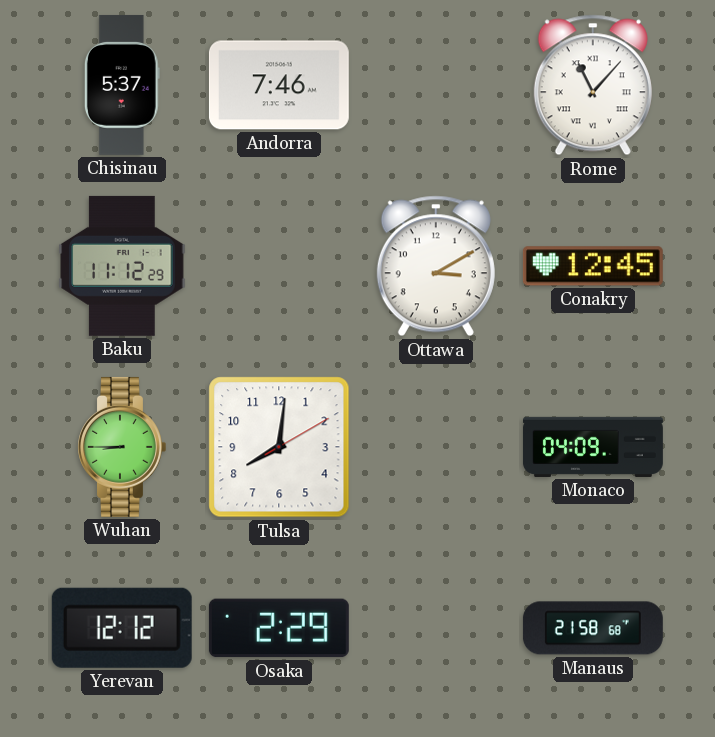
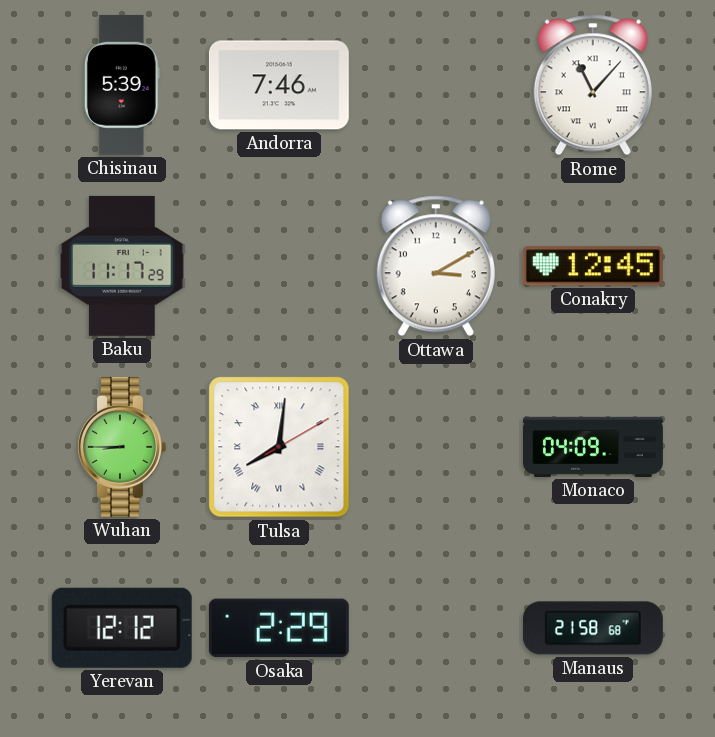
Chisinau: 5:37 -> 5:39 (122, 85)
Baku: 11:12 -> 11:17 (122, 266)
Tulsa numerals: Arabic -> Roman (279, 447)
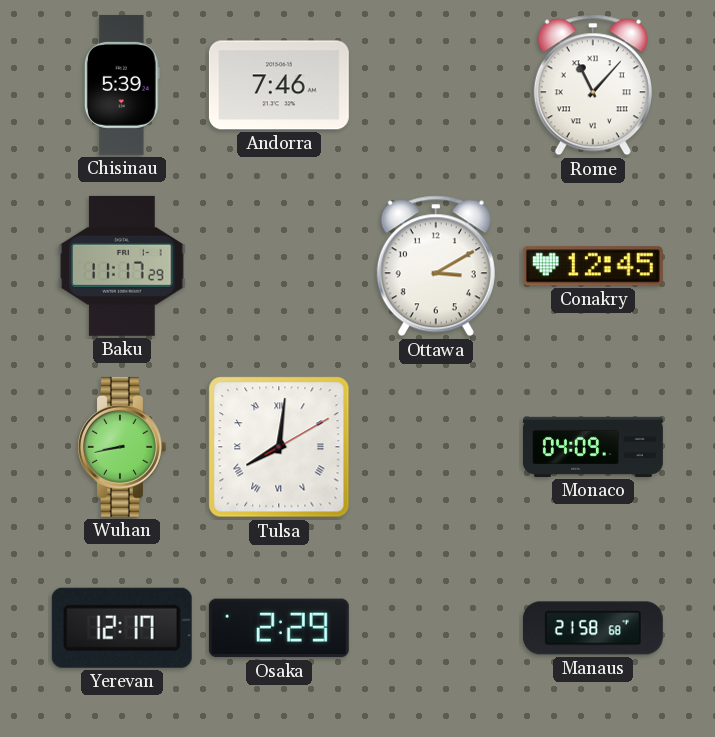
Wuhan: 8:45 -> 8:43 (122, 447)
Yerevan: 12:12 -> 12:17 (122, 628)
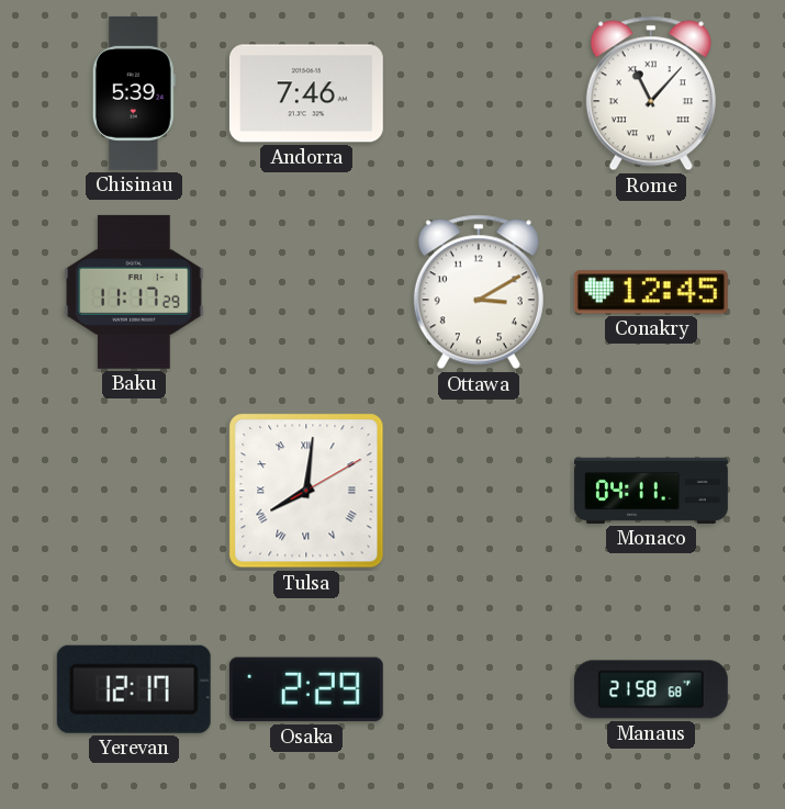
Wuhan: 8:43 -> none (122, 447)
Monaco: 04:09 -> 04:11 (651, 491)
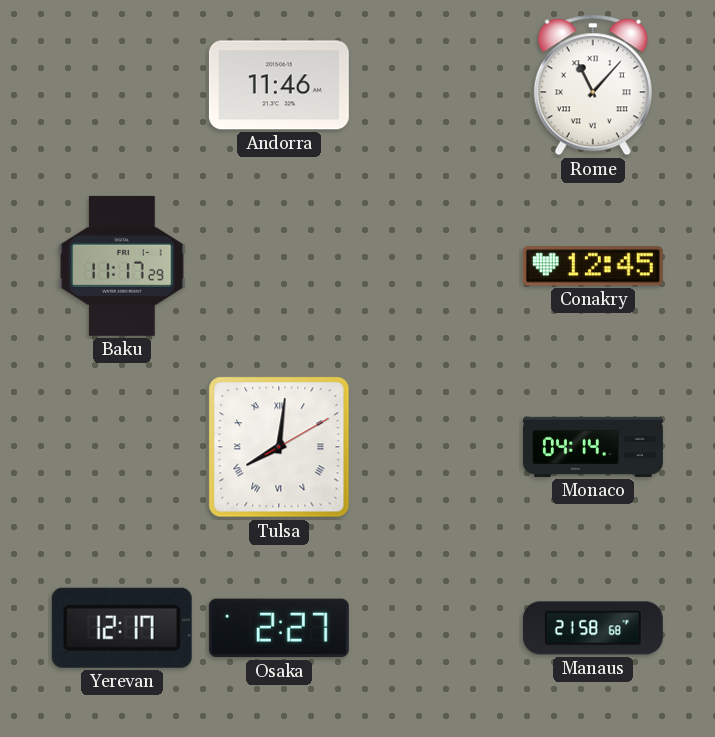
Chisinau: 5:39 -> none (134, 93)
Andorra: 7:46 -> 11:46 (279, 85)
Ottawa: 3:10 -> none (479, 292)
Monaco: 04:11 -> 04:14 (593, 447)
Osaka: 2:29 -> 2:27 (279, 628)
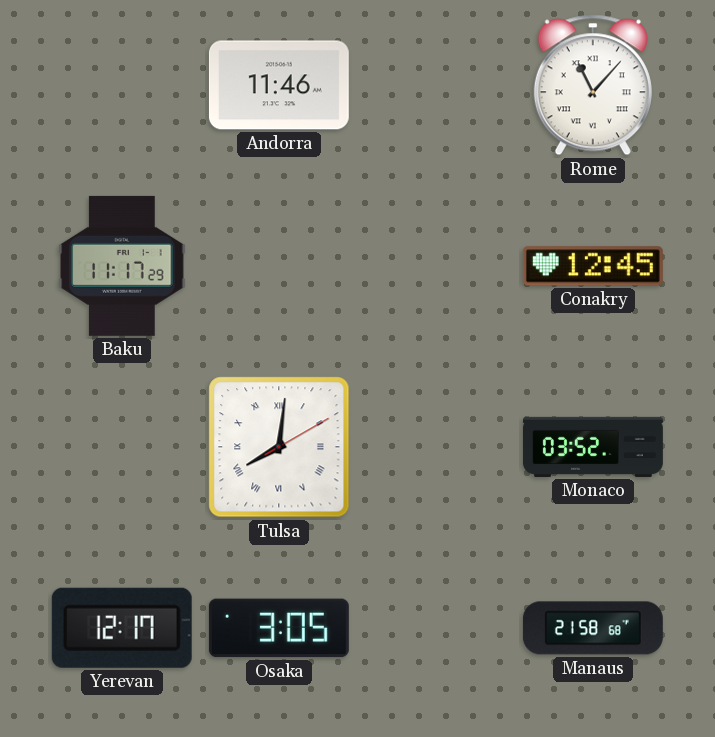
Monaco: 04:14 -> 03:52 (593, 447)
Osaka: 2:27 -> 3:05 (279, 628)
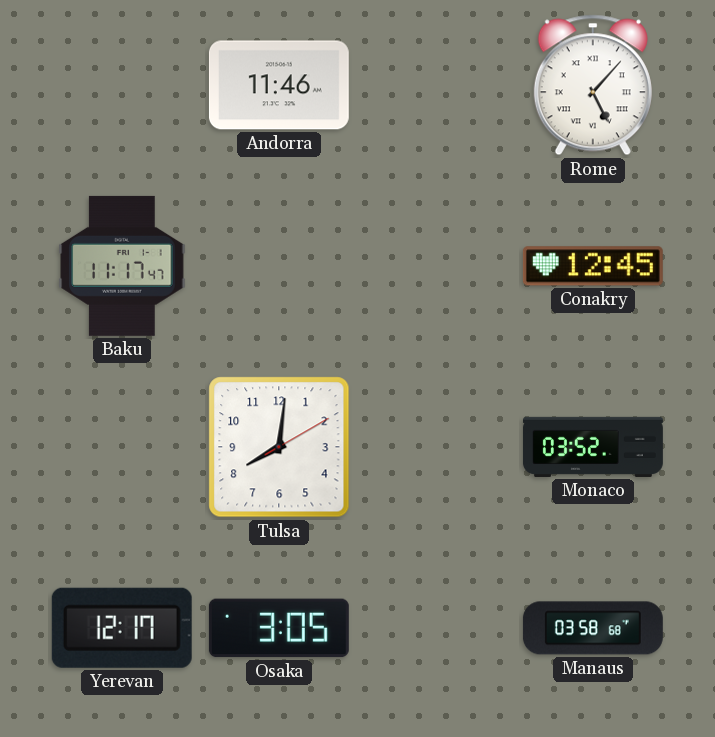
Rome: 11:07 -> 5:07 (593, 85)
Baku: 11:17:29 -> 11:17:47 (122, 266)
Tulsa numerals: Roman -> Arabic (279, 447)
Manaus: 21:58 -> 03:58 (593, 628)
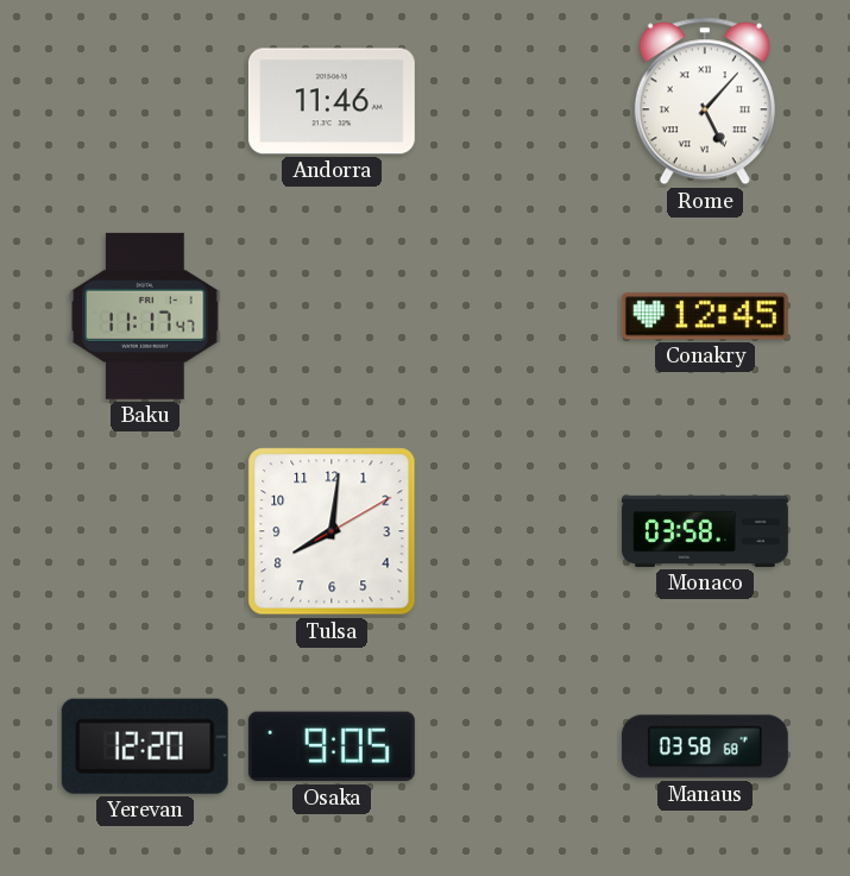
Monaco: 03:52 -> 03:58 (705, 531)
Yerevan: 12:17 -> 12:20 (145, 746)
Osaka: 3:05 -> 9:05 (332, 746)
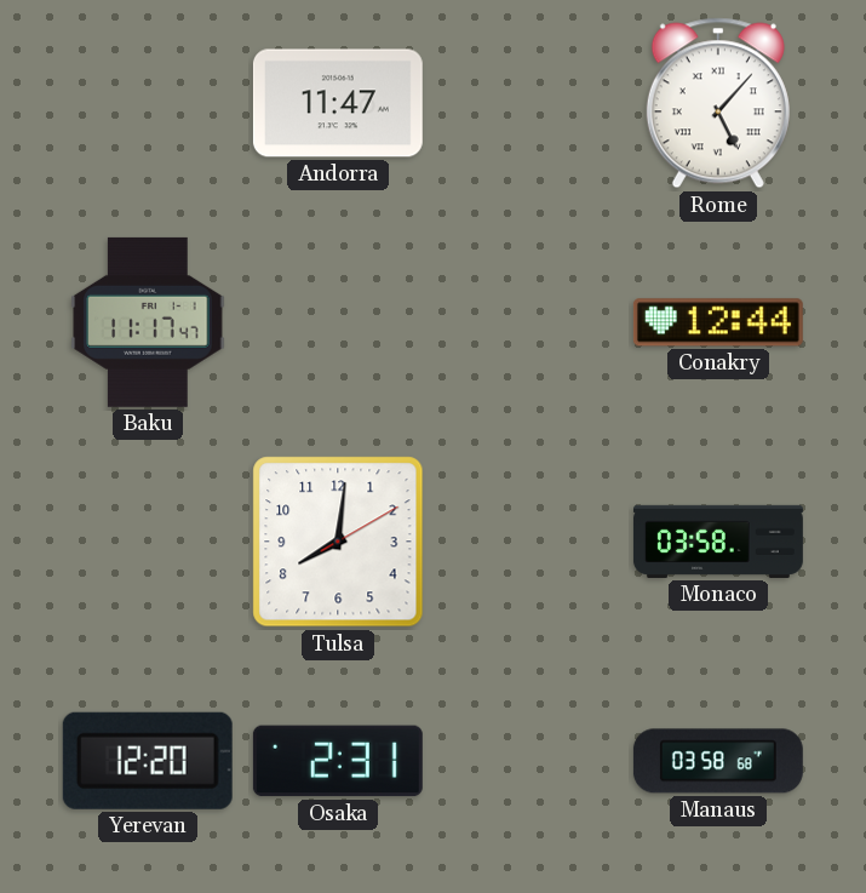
Andorra: 11:46 -> 11:47 (338, 103)
Conakry: 12:45 -> 12:44 (718, 322)
Osaka: 9:05 -> 2:31 (338, 761)
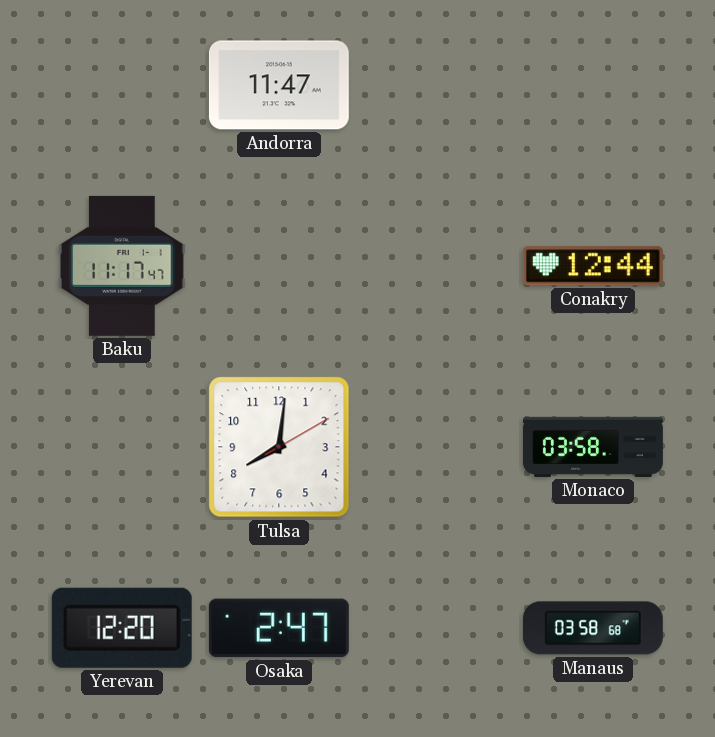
Rome: 5:07 -> none (718, 103)
Osaka: 2:31 -> 2:47 (279, 628)
